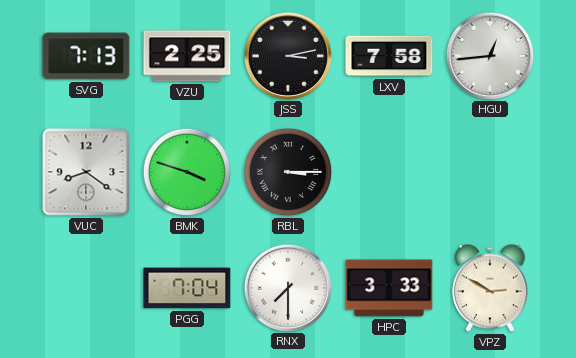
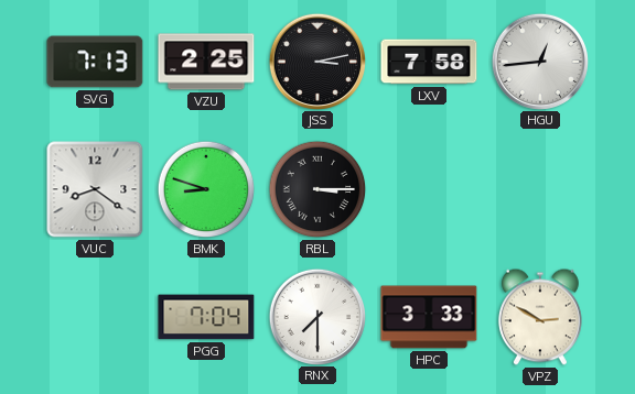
BMK: 3:48 -> 8:48 (206, 189)
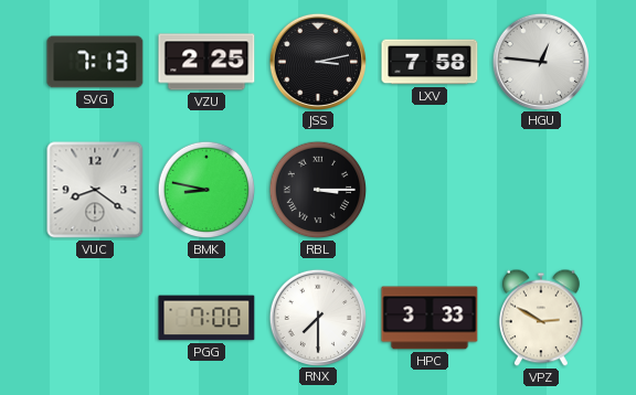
HGU: 12:44 -> 12:46 (540, 61)
BMK: 8:48 -> 8:47 (206, 190)
PGG: 7:04 -> 7:00 (206, 318)
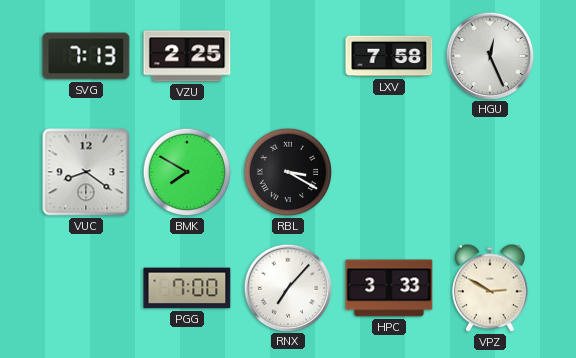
JSS: 3:13 -> none (317, 61)
HGU: 12:46 -> 12:26 (489, 55)
BMK: 8:47 -> 7:50 (187, 172)
RBL: 3:15 -> 3:20 (288, 172)
RNX: 7:30 -> 7:07 (287, 287)
